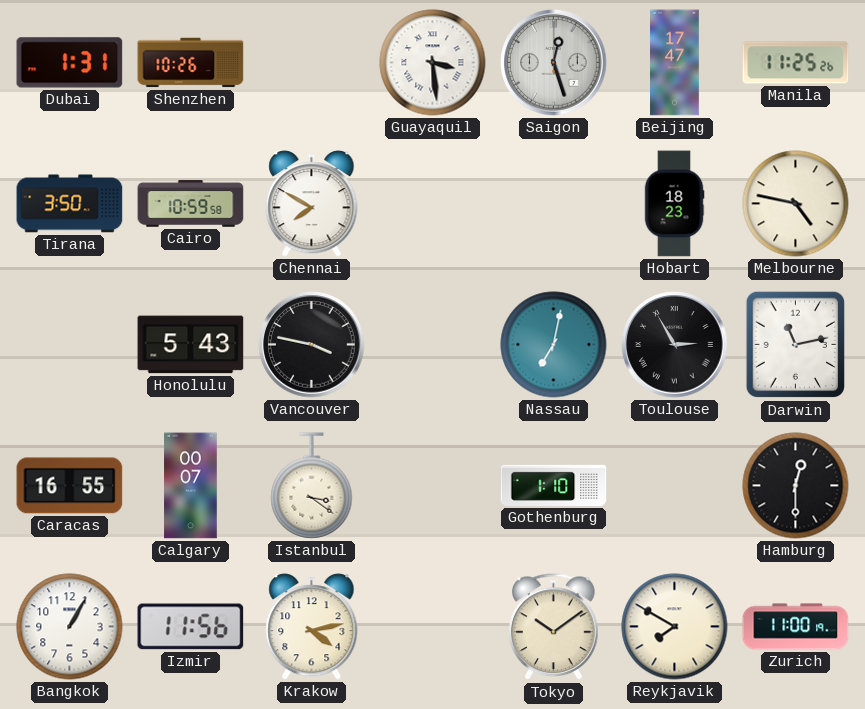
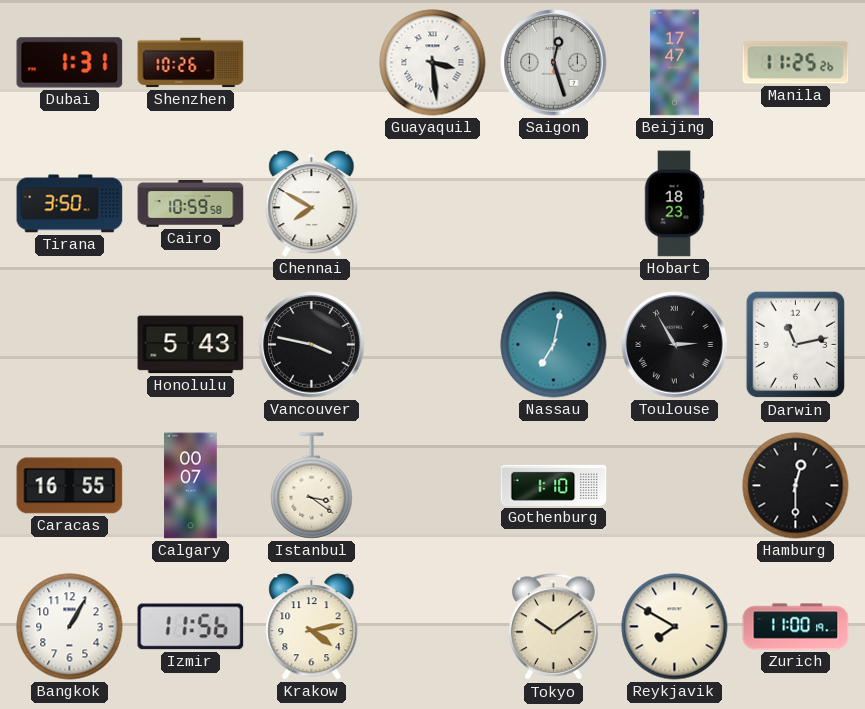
Melbourne: 4:47 -> none (796, 204)
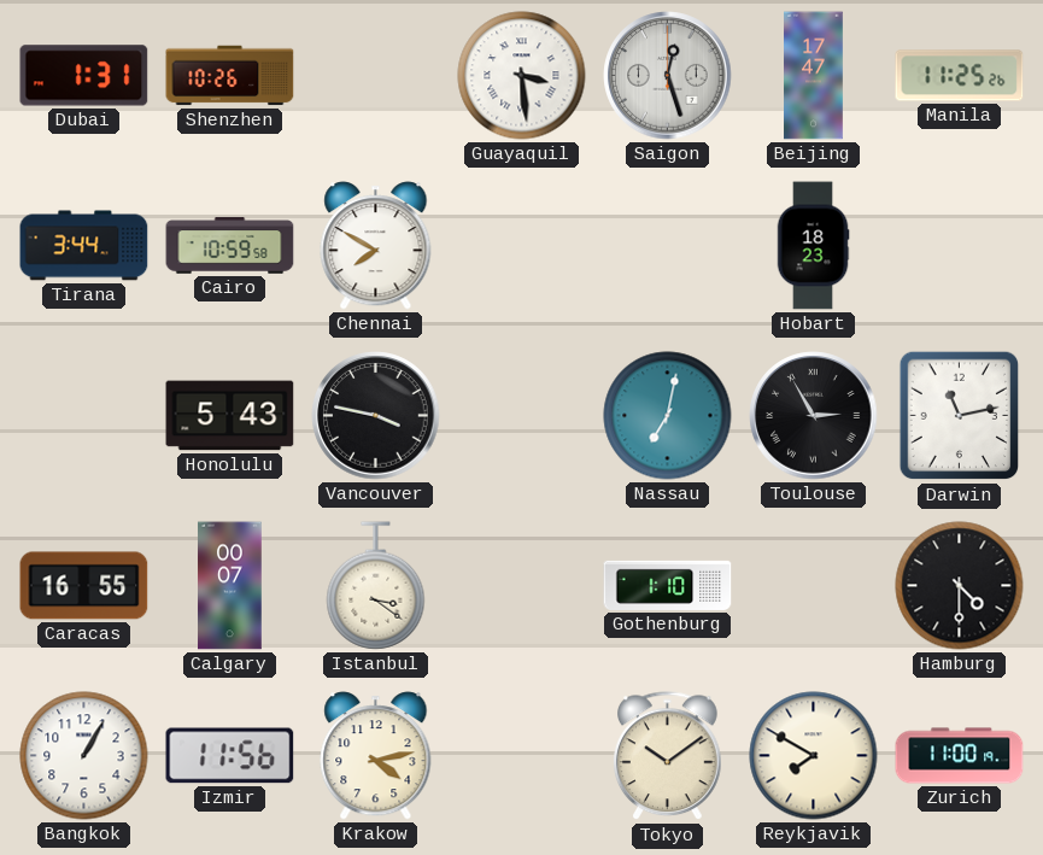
Tirana: 3:50 -> 3:44 (84, 246)
Hamburg: 12:30 -> 4:30 (960, 586)
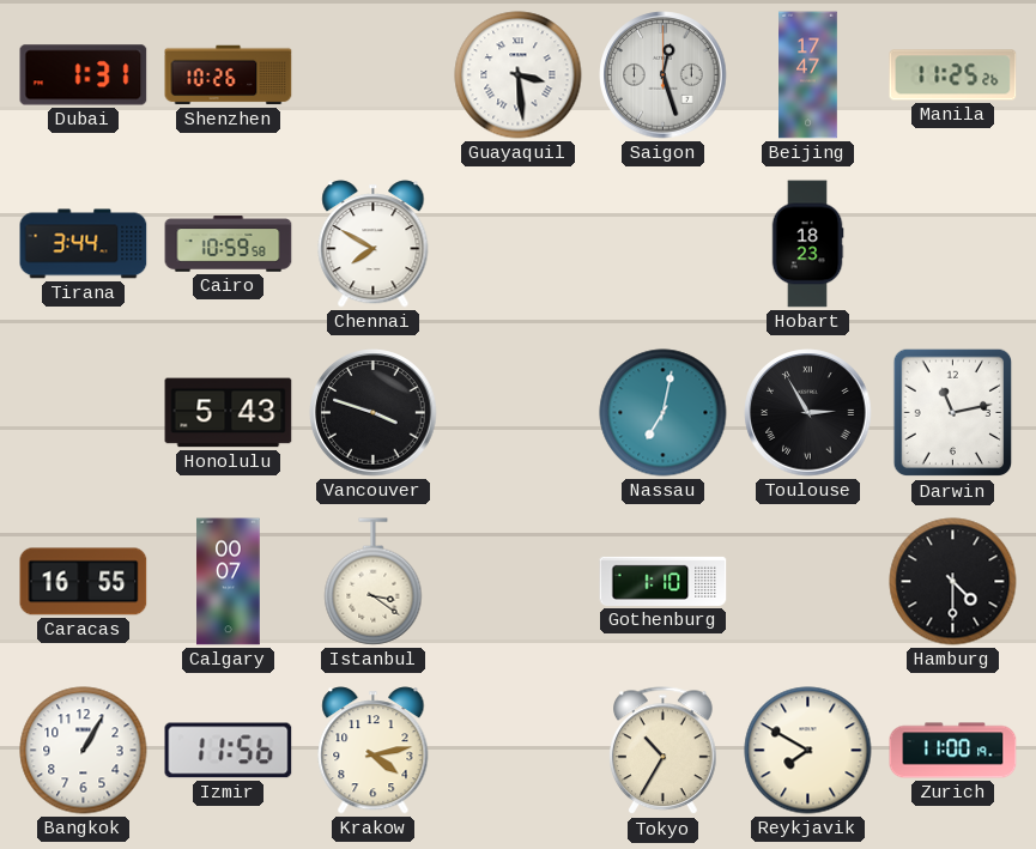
Vancouver: 3:47 -> 3:48 (374, 413)
Tokyo: 10:09 -> 10:35 (664, 751)
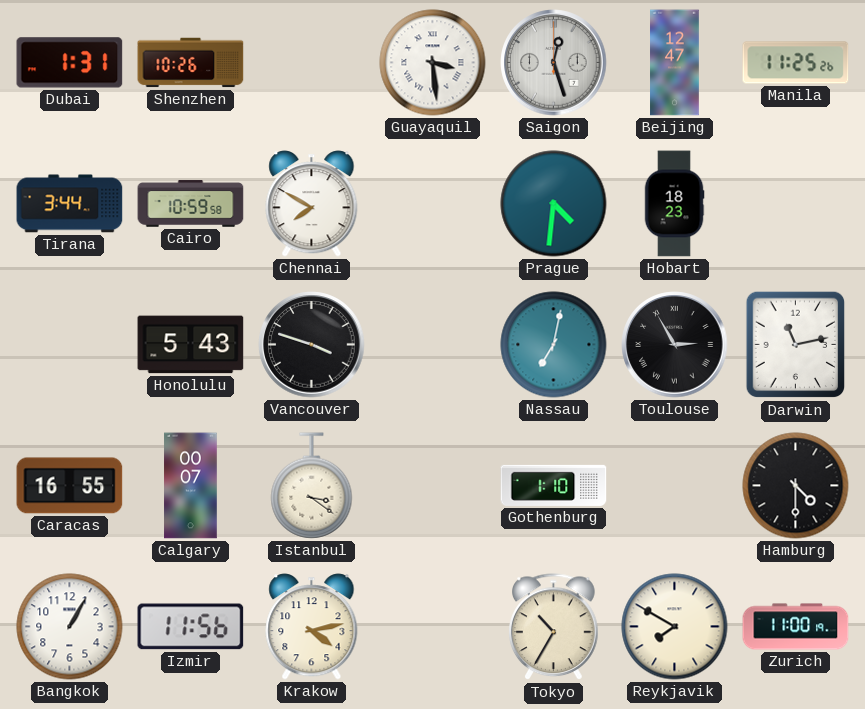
Beijing: 17:47 -> 12:47 (675, 63)
Prague: none -> 4:31 (554, 204)
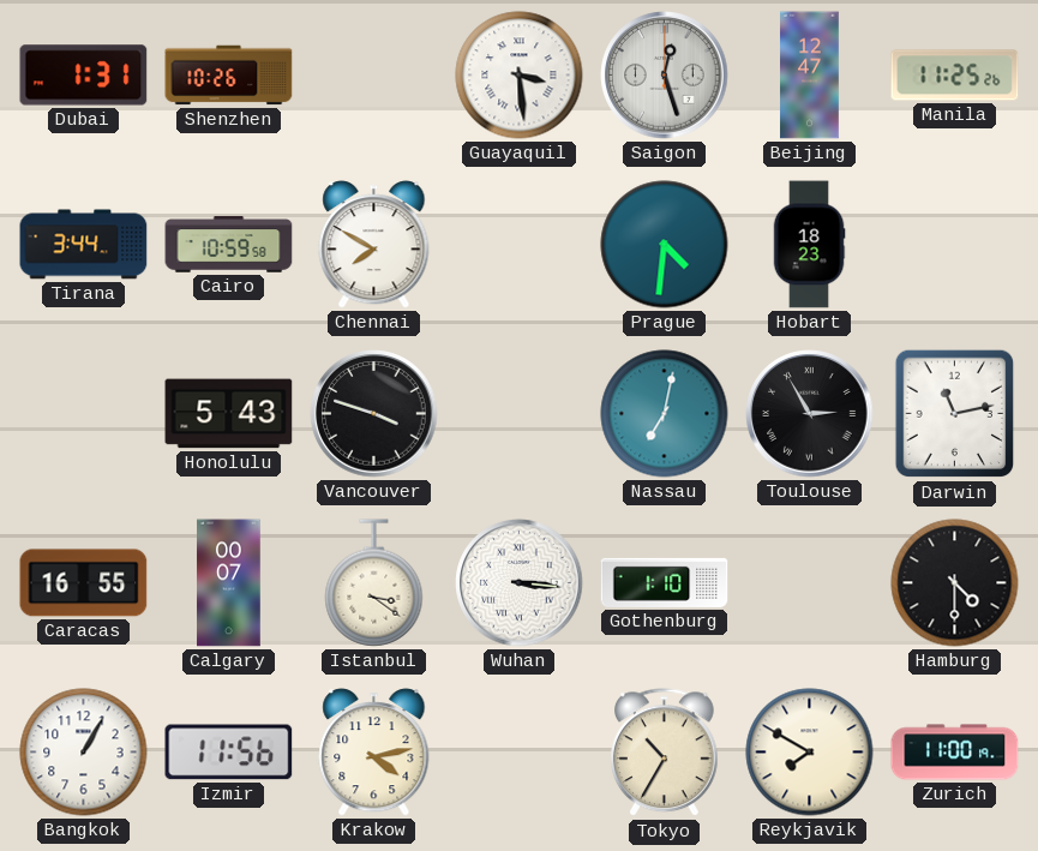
Wuhan: none -> 3:16 (520, 583)
